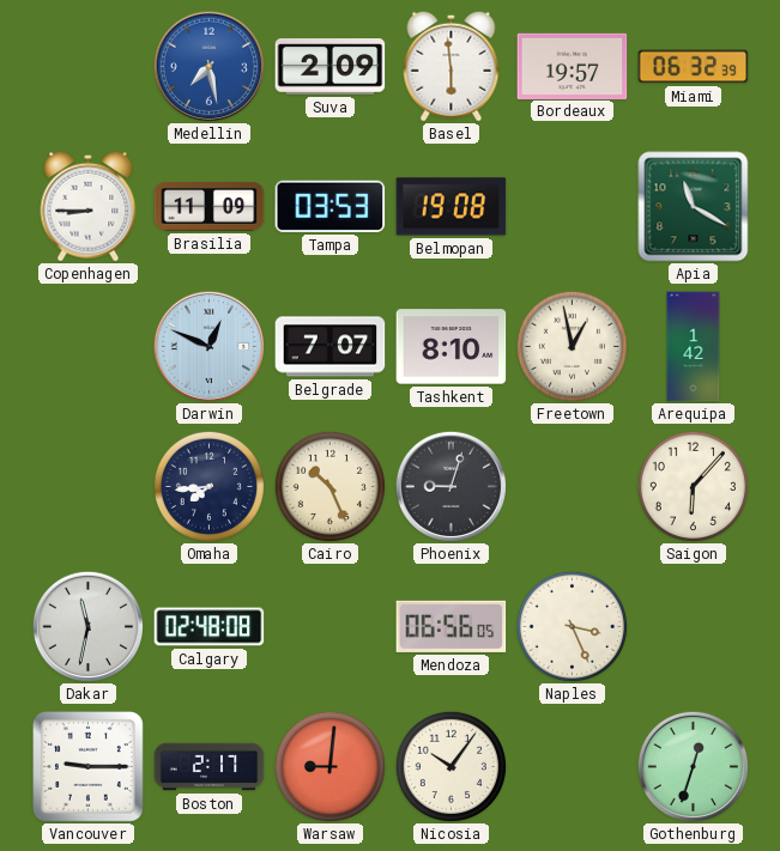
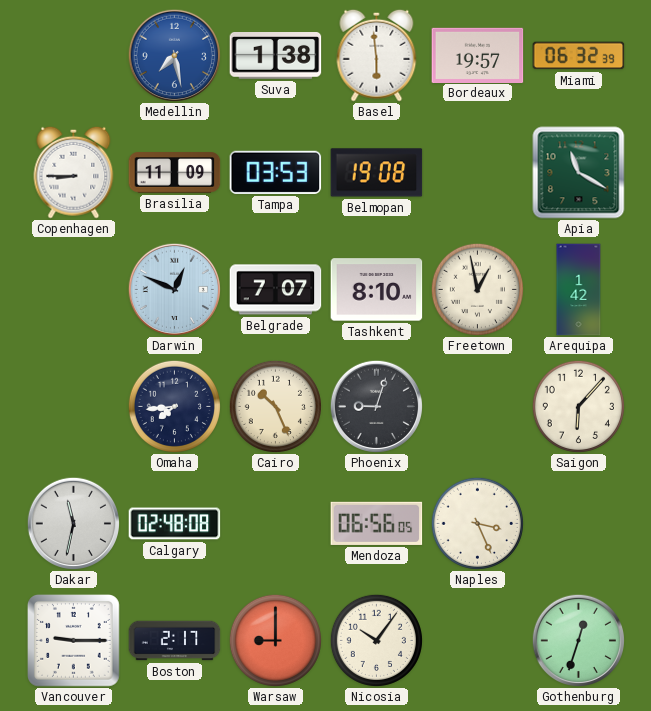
Suva: 2:09 -> 1:38 (276, 56)
Warsaw: 9:01 -> 9:00 (275, 640)
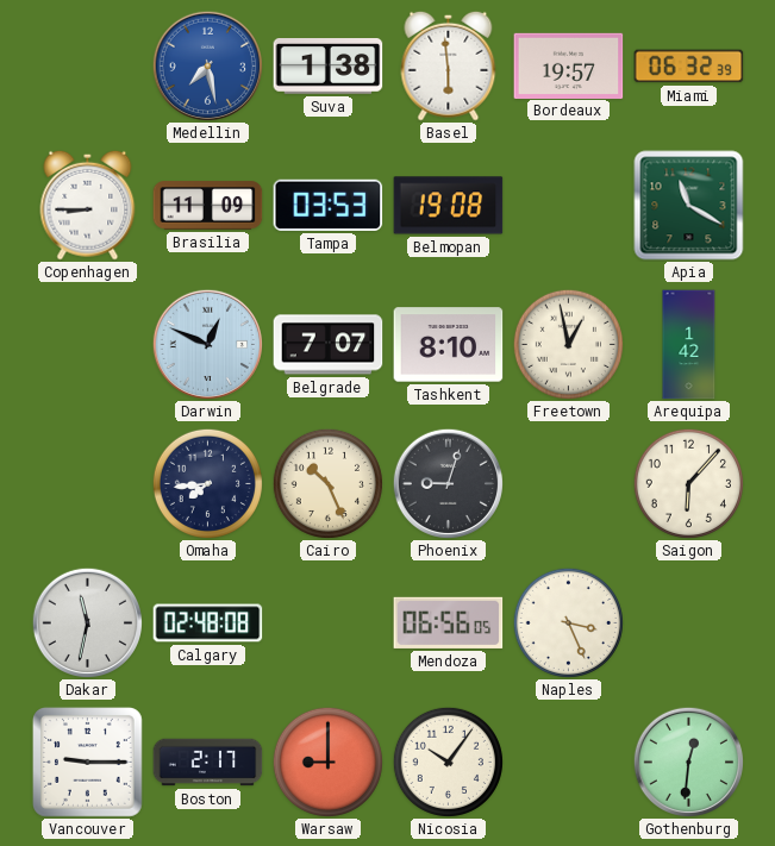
Gothenburg: 12:33 -> 12:31 (688, 762)
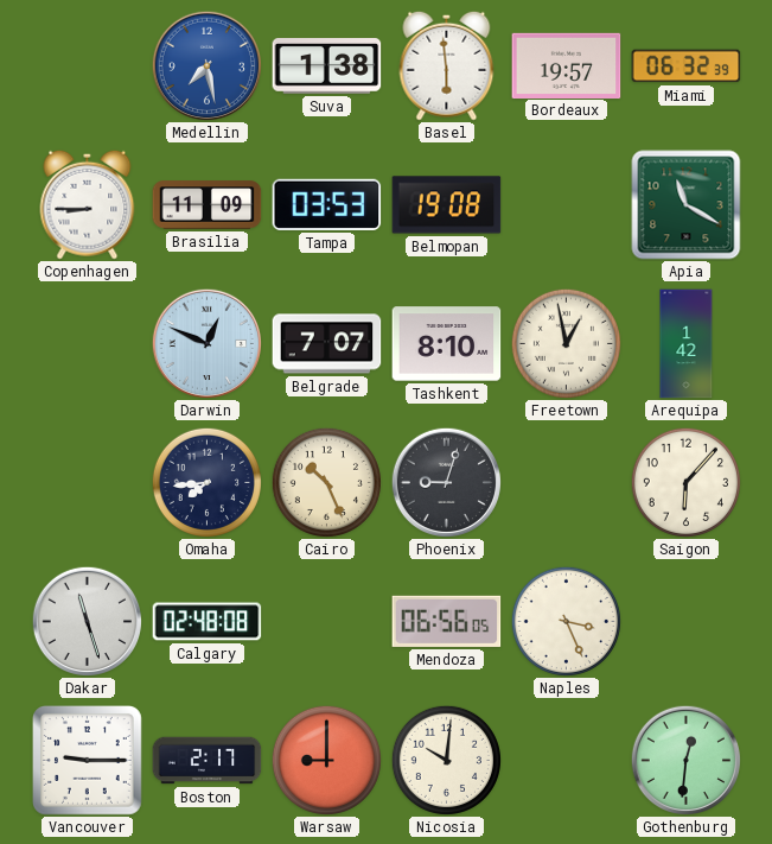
Dakar: 11:32 -> 11:27 (87, 621)
Nicosia: 10:06 -> 10:01 (446, 760)
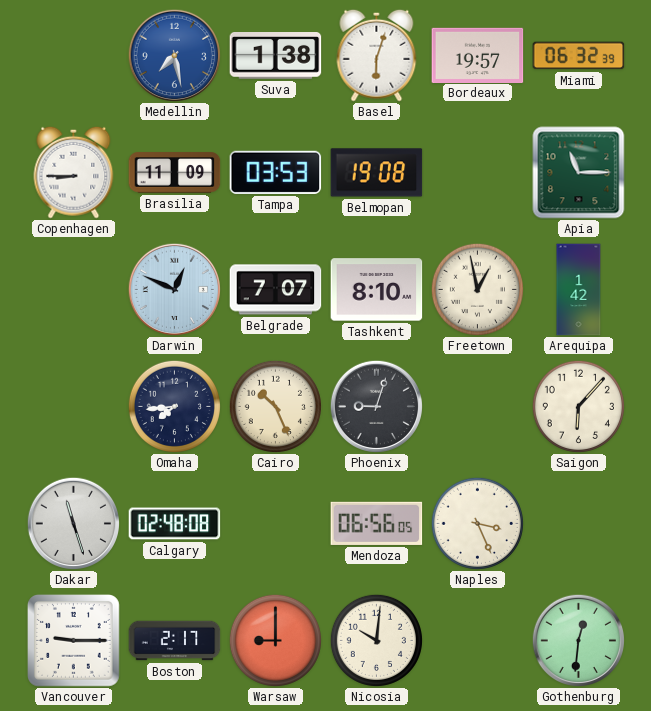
Basel: 5:59 -> 6:03 (377, 55)
Apia: 11:20 -> 11:15 (579, 173)
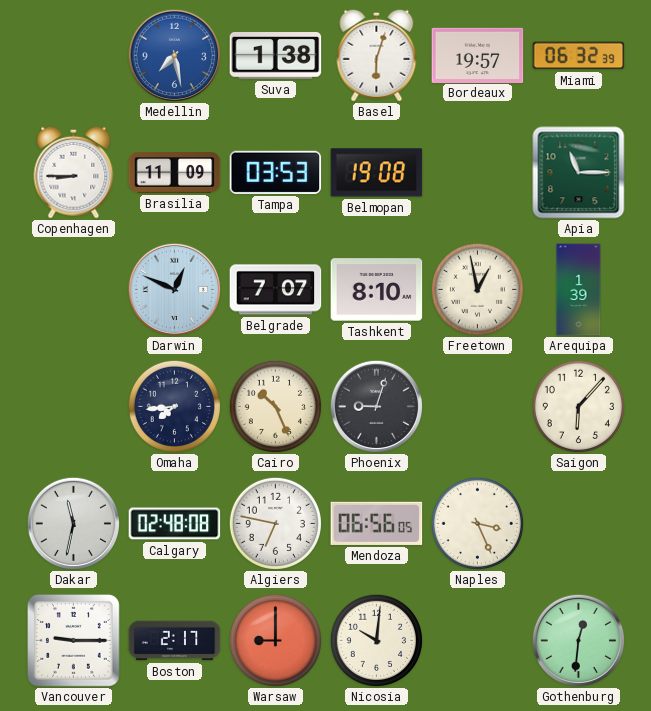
Arequipa: 1:42 -> 1:39 (579, 290)
Dakar: 11:27 -> 11:32 (73, 523)
Algiers: none -> 6:47 (275, 523)
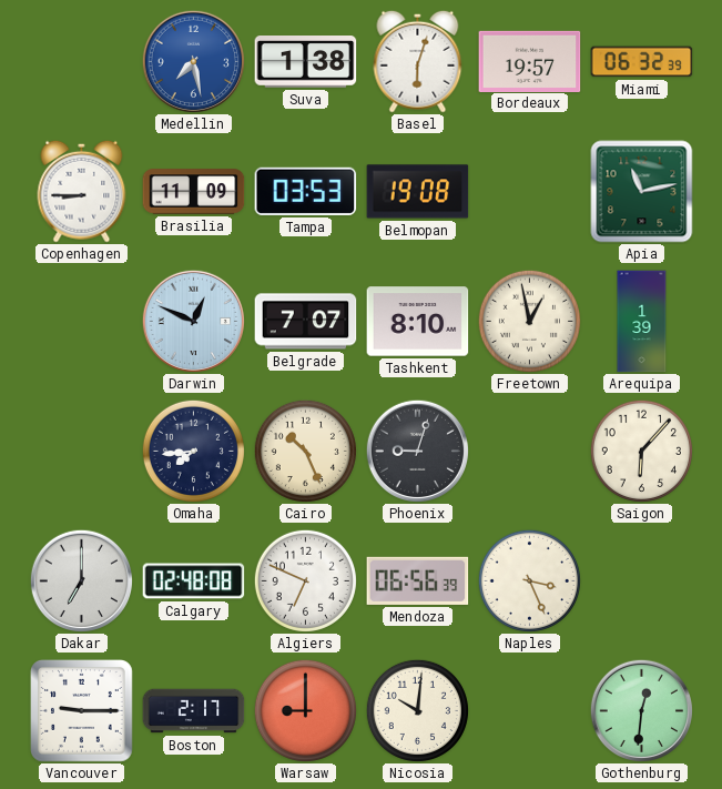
Apia: 11:15 -> 11:13 (642, 192)
Dakar: 11:32 -> 7:00 (81, 580)
Algiers: 6:47 -> 6:49 (305, 580)
Mendoza: 06:56:05 -> 06:56:39 (418, 580)
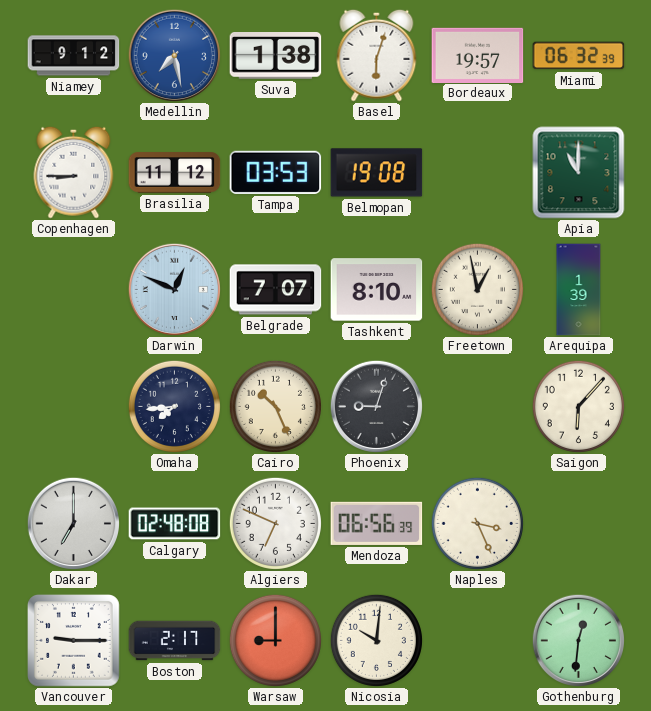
Niamey: none -> 9:12 (74, 56)
Brasilia: 11:09 -> 11:12 (175, 173)
Apia: 11:13 -> 11:00 (579, 173)
